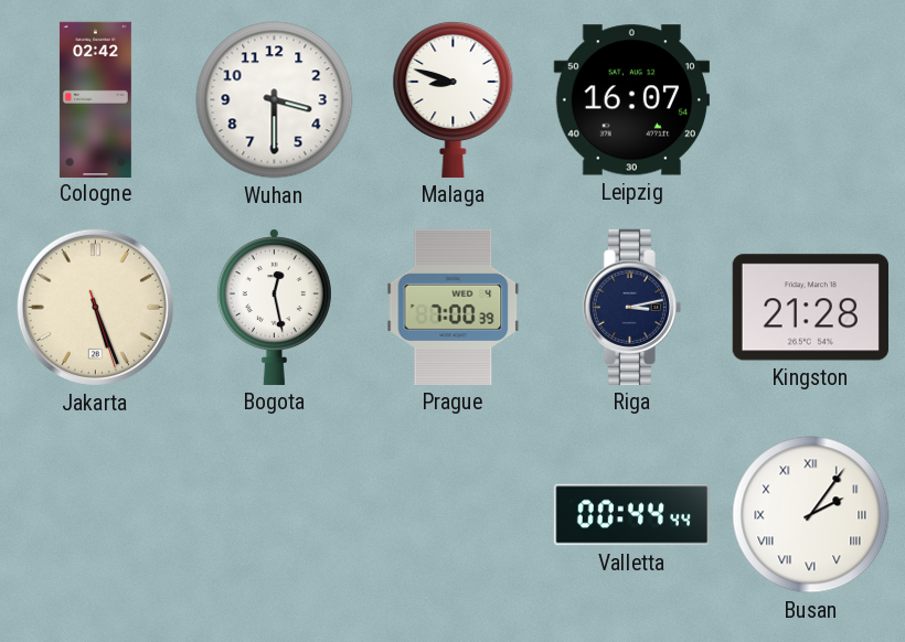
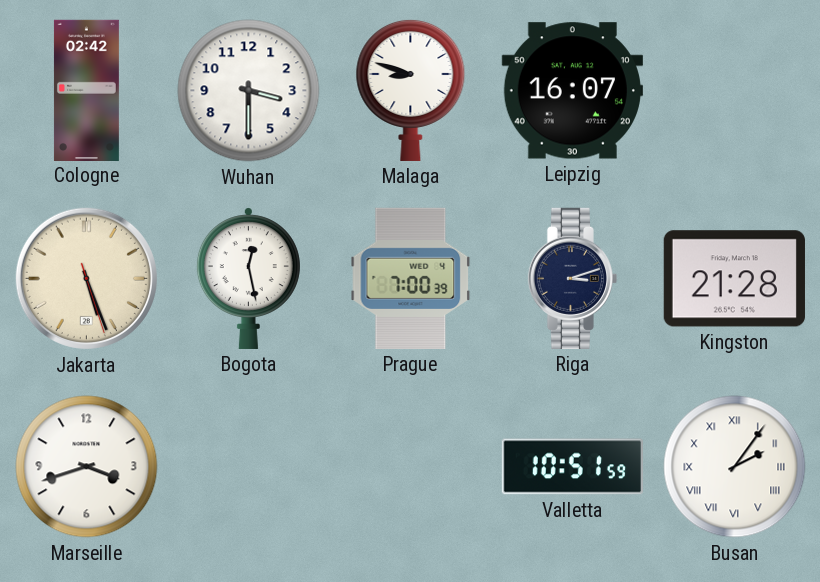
Riga: 3:13 -> 3:12 (572, 278)
Marseille: none -> 3:42 (87, 467)
Valletta: 00:44 -> 10:51 (572, 467)
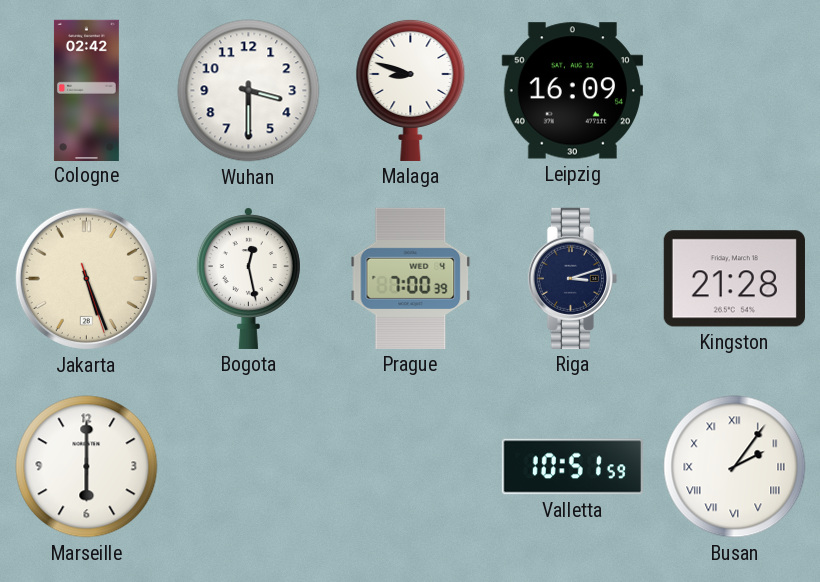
Leipzig: 16:07 -> 16:09 (572, 91)
Marseille: 3:42 -> 6:00 (87, 467)
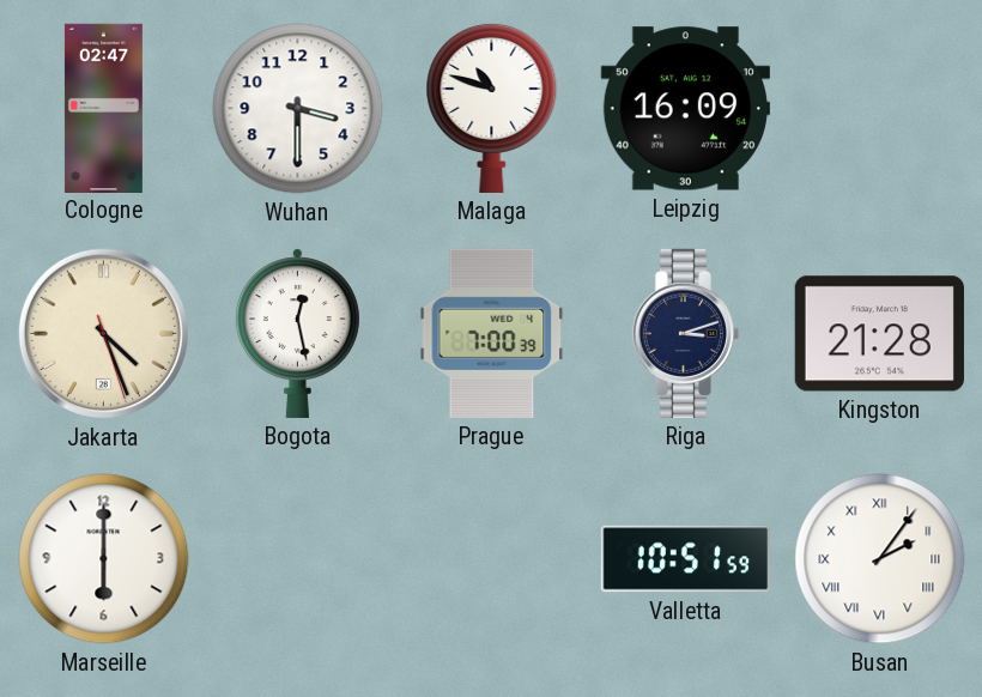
Cologne: 02:42 -> 02:47 (103, 108)
Malaga: 8:48 -> 10:48 (492, 108)
Jakarta: 5:26 -> 4:26 (103, 333)
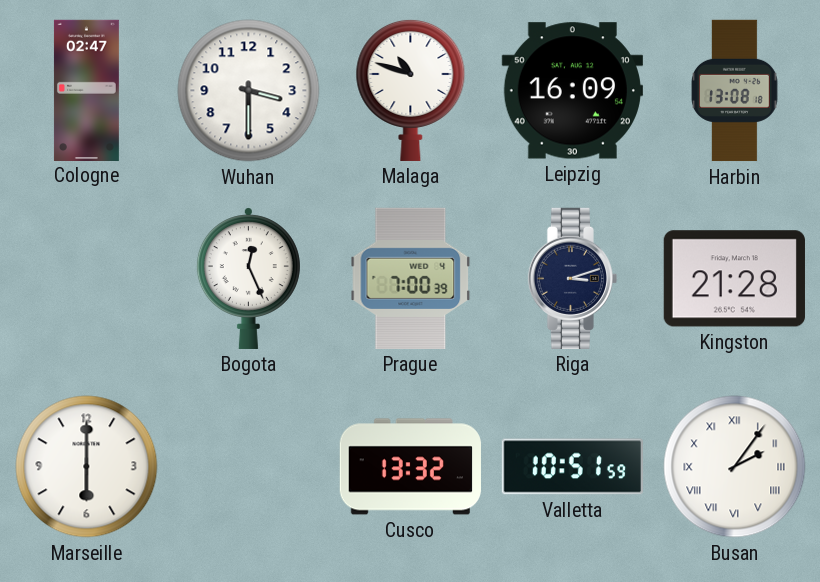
Harbin: none -> 13:08 (735, 91)
Jakarta: 4:26 -> none (103, 333)
Bogota: 12:28 -> 12:26 (248, 278)
Cusco: none -> 13:32 (410, 467)
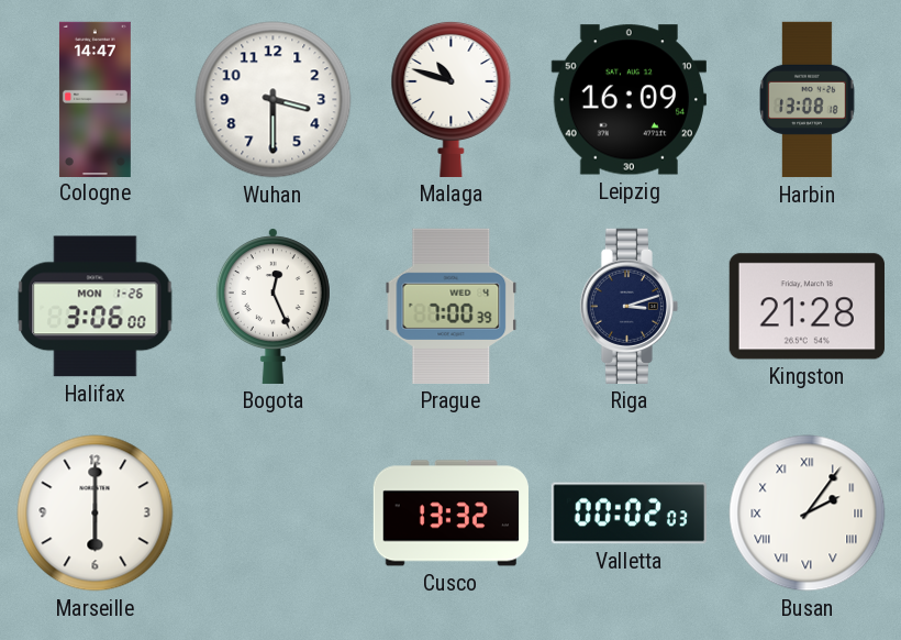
Cologne: 02:47 -> 14:47 (94, 99)
Halifax: none -> 3:06 (96, 307)
Valletta: 10:51 -> 00:02 (629, 514)
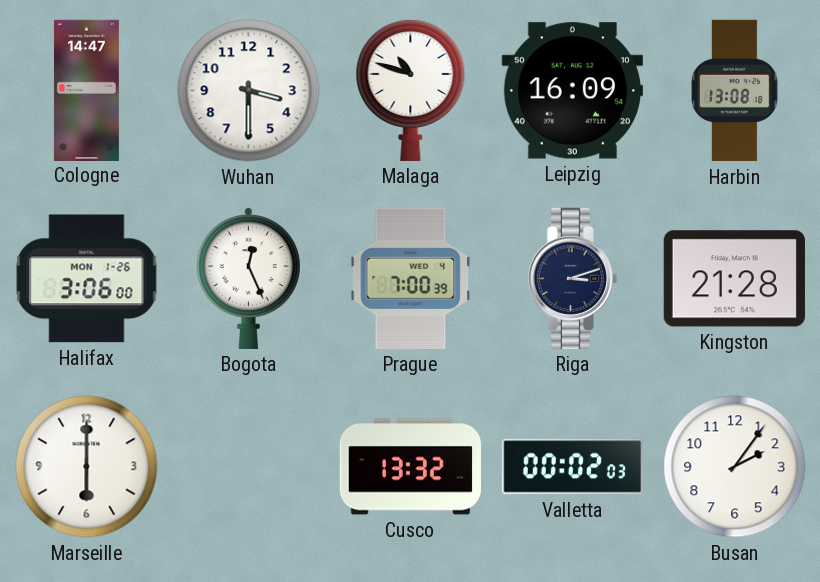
Busan numerals: Roman -> Arabic (735, 467)
